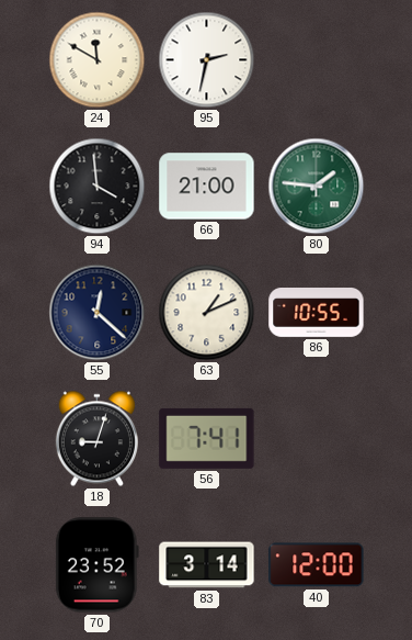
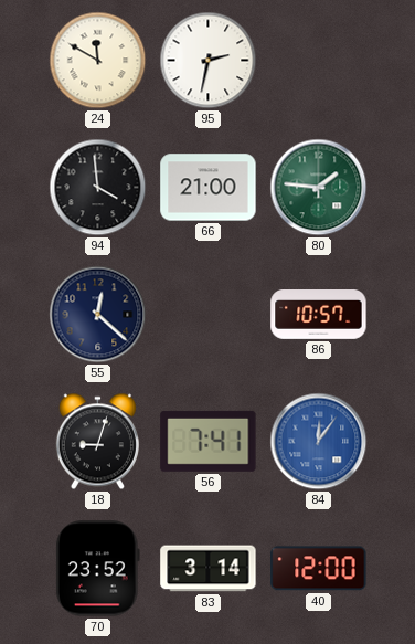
63: 1:11 -> none (207, 313)
86: 10:55 -> 10:57 (319, 315)
84: none -> 12:06 (319, 442)
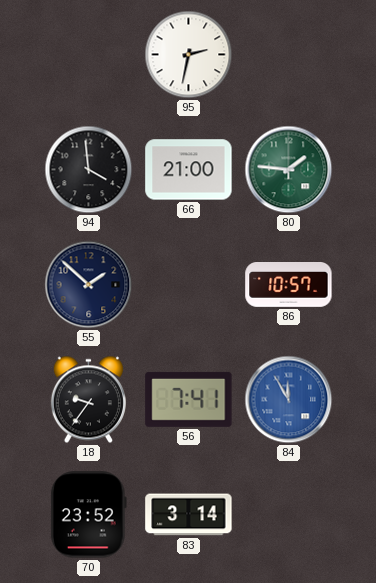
24: 11:50 -> none (98, 61)
55: 12:22 -> 1:52 (89, 285)
18: 9:03 -> 9:36 (88, 400)
84: 12:06 -> 11:55 (289, 400)
40: 12:00 -> none (319, 569)
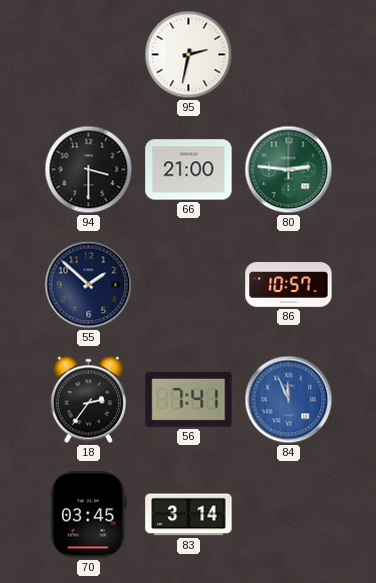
94: 3:59 -> 3:30 (89, 170)
80: 1:46 -> 2:46 (289, 170)
18: 9:36 -> 2:36 (88, 400)
84: 11:55 -> 11:56 (289, 400)
70: 23:52 -> 03:45 (88, 515)
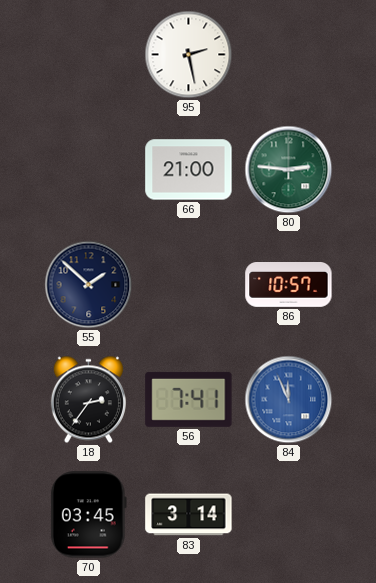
95: 2:32 -> 2:28 (189, 55)
94: 3:30 -> none (89, 170)
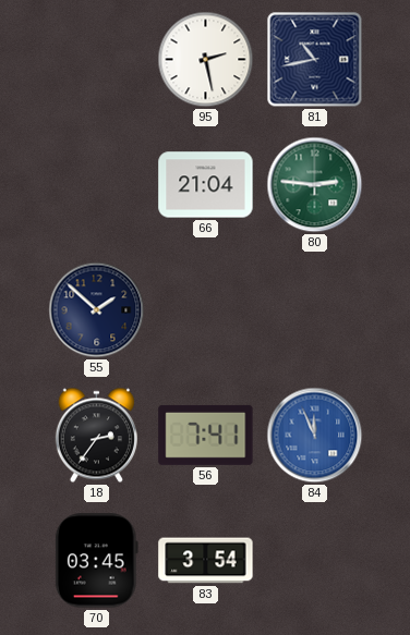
81: none -> 10:43 (315, 60)
66: 21:00 -> 21:04 (206, 185)
86: 10:57 -> none (289, 285)
83: 3:14 -> 3:54 (206, 561)
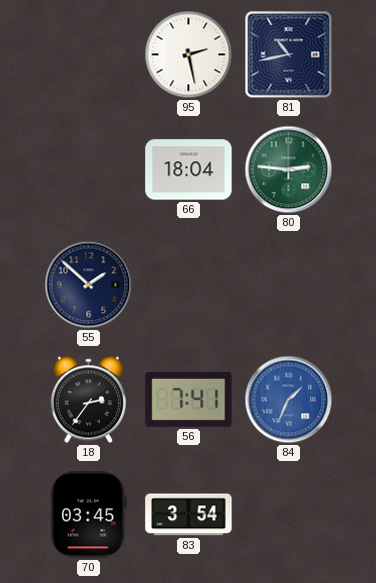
66: 21:04 -> 18:04 (189, 170)
84: 11:56 -> 1:34 (289, 400)
